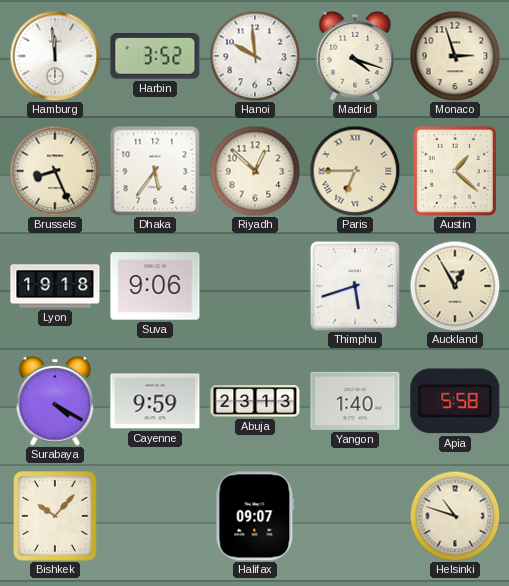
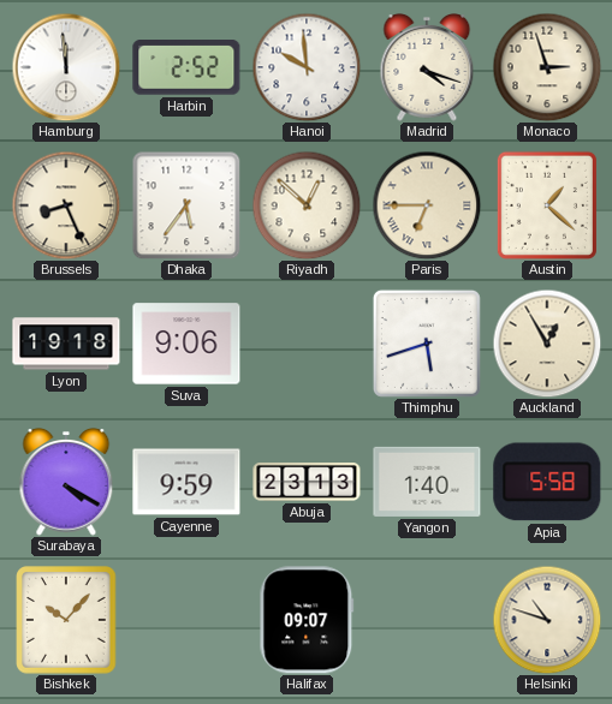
Harbin: 3:52 -> 2:52 (186, 68)
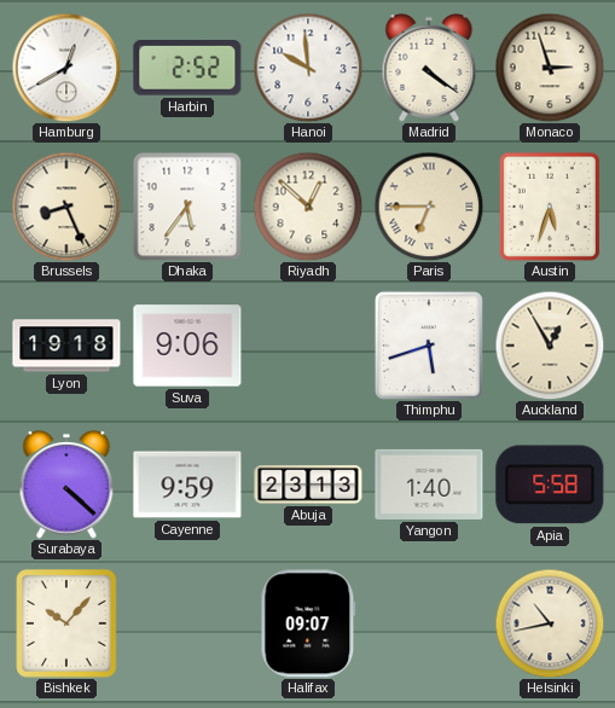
Hamburg: 11:59 -> 12:40 (66, 68)
Madrid: 4:18 -> 4:21 (429, 69)
Austin: 1:22 -> 5:33 (550, 207)
Surabaya: 4:20 -> 4:22 (66, 486)
Helsinki: 10:48 -> 10:43 (550, 623)
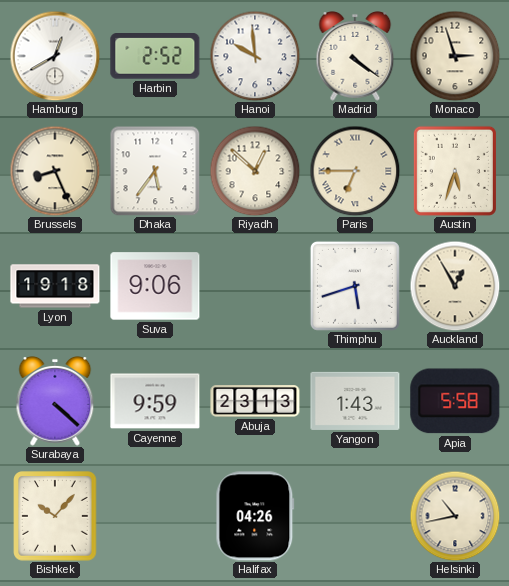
Yangon: 1:40 -> 1:43 (355, 401)
Halifax: 09:07 -> 04:26 (255, 516)
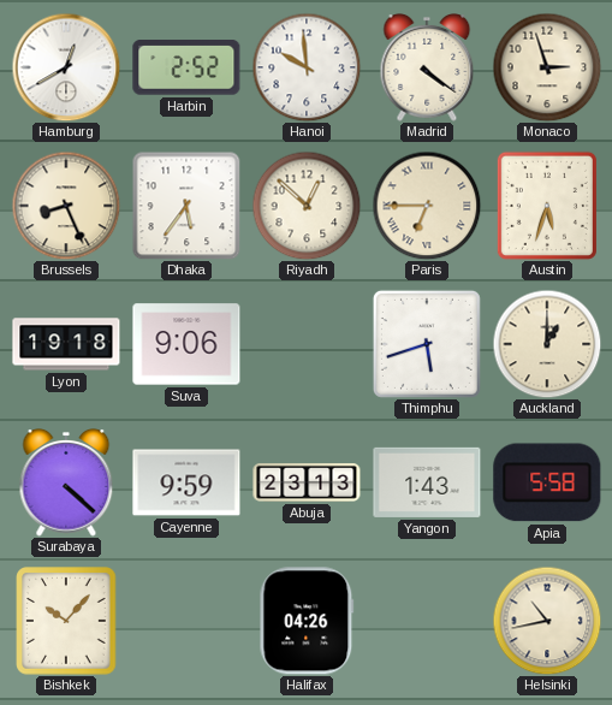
Auckland: 12:55 -> 1:00 (547, 344)
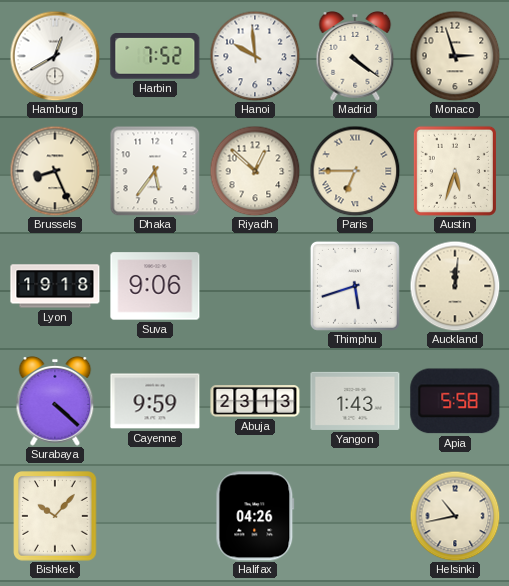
Harbin: 2:52 -> 7:52 (155, 57)
Auckland: 1:00 -> 12:01 (455, 286)
